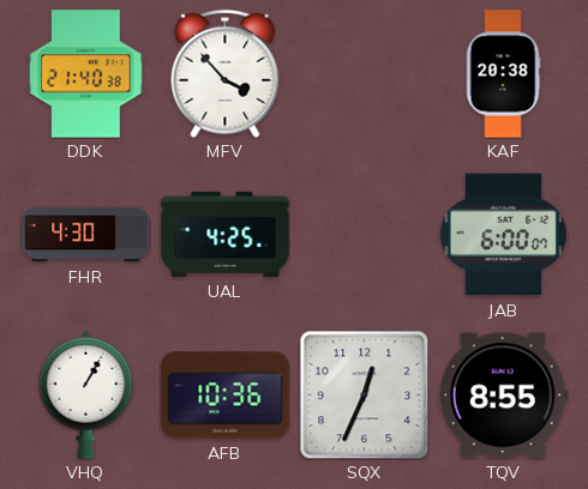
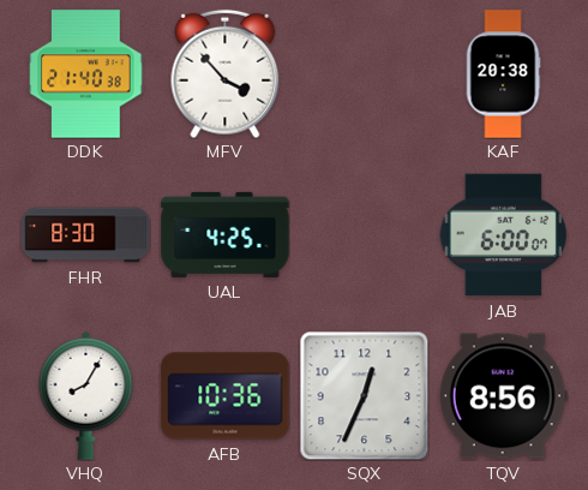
FHR: 4:30 -> 8:30 (86, 235)
VHQ: 1:05 -> 8:05 (86, 395)
TQV: 8:55 -> 8:56 (503, 396)
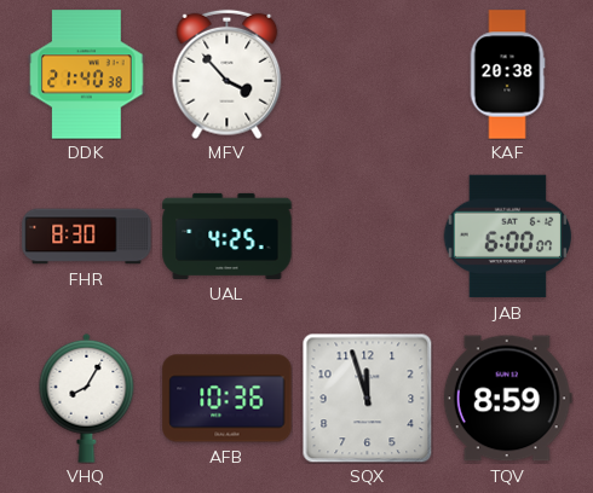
SQX: 12:34 -> 11:57 (367, 398)
TQV: 8:56 -> 8:59 (507, 399)
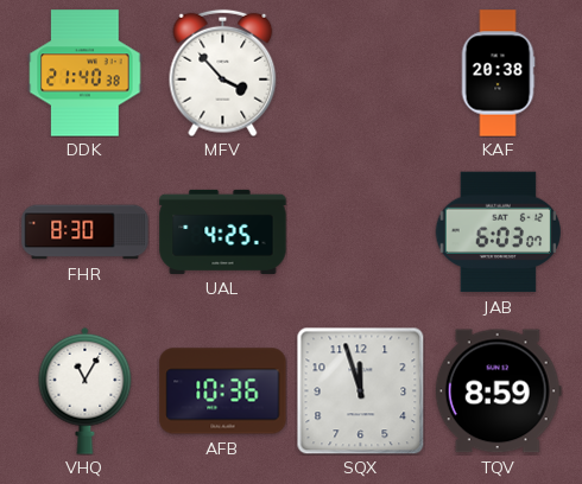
JAB: 6:00 -> 6:03 (498, 233)
VHQ: 8:05 -> 11:05 (86, 390)
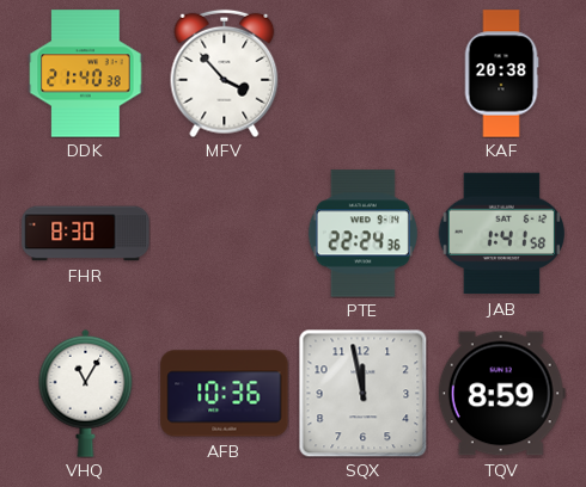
UAL: 4:25 -> none (223, 231)
PTE: none -> 22:24 (362, 234)
JAB: 6:03 -> 1:41 (501, 234)
SQX: 11:57 -> 11:58 (362, 393)
